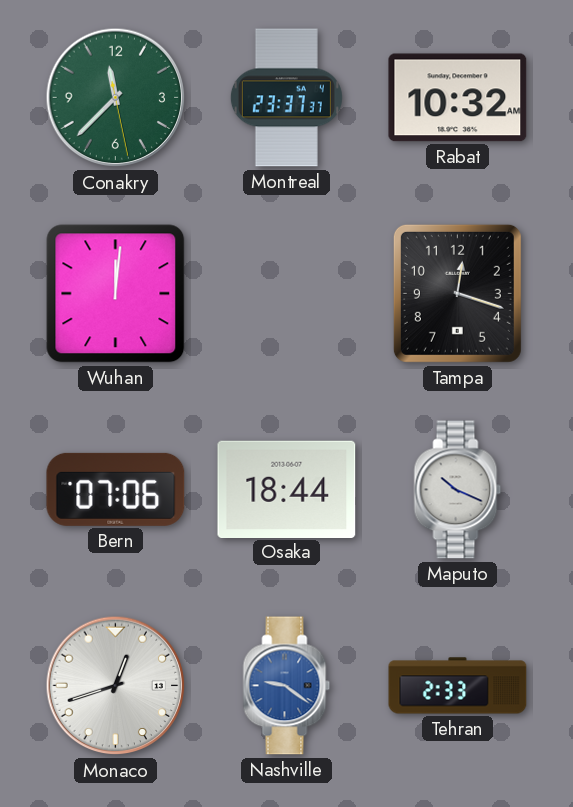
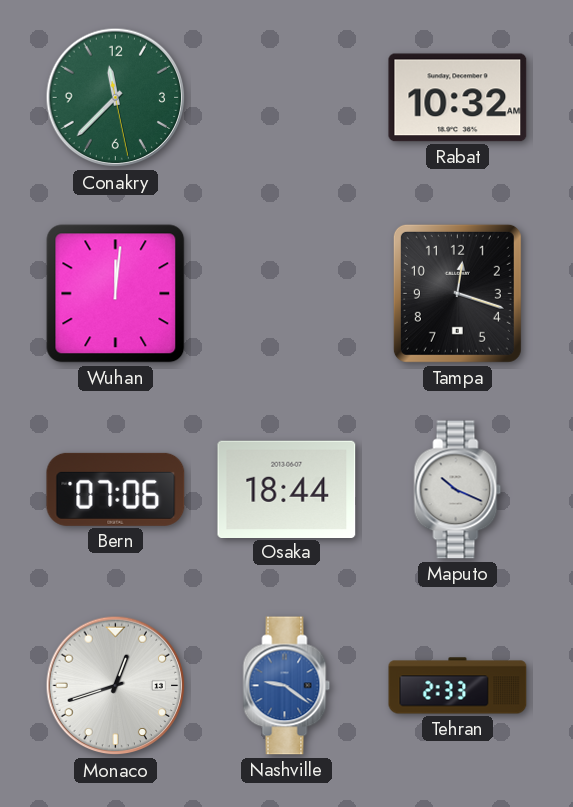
Montreal: 23:37 -> none (286, 98)
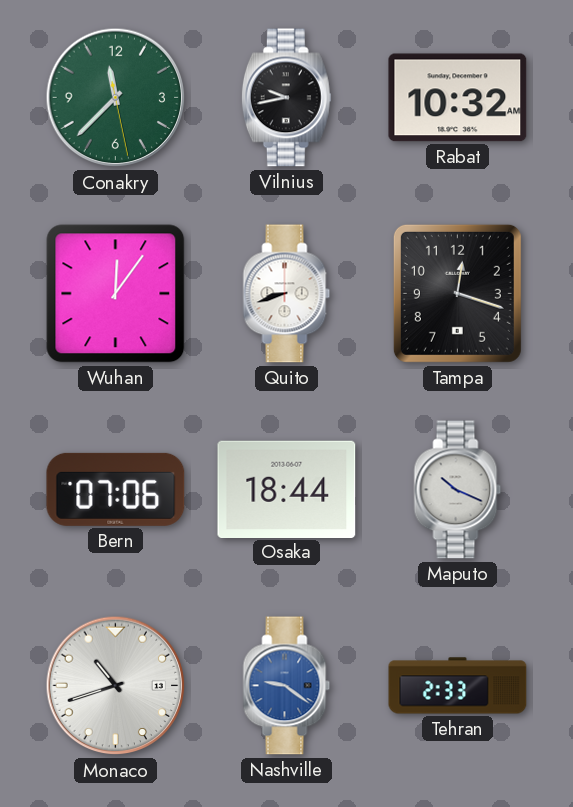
Vilnius: none -> 9:43 (286, 98)
Wuhan: 12:01 -> 12:06 (116, 294)
Quito: none -> 8:42 (287, 294)
Monaco: 12:42 -> 10:42 (116, 686)
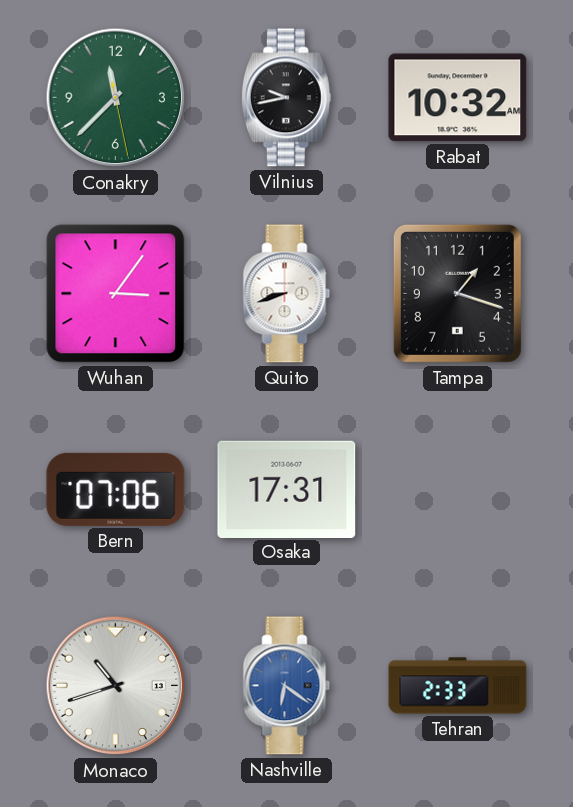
Wuhan: 12:06 -> 3:06 (116, 294)
Tampa: 12:18 -> 1:18 (457, 293)
Osaka: 18:44 -> 17:31 (287, 489)
Maputo: 10:19 -> none (458, 490)
Nashville: 9:21 -> 6:21 (287, 686)
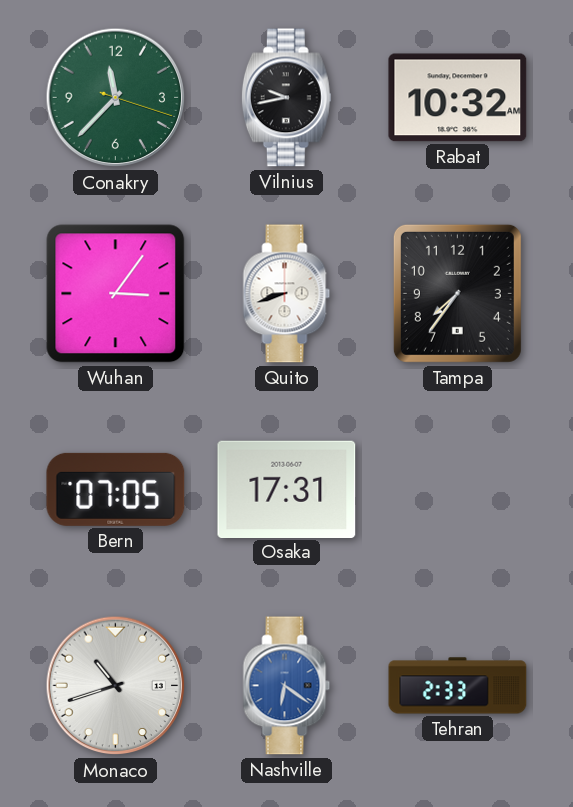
Conakry: 11:37:28 -> 11:37:18 (116, 98)
Tampa: 1:18 -> 7:36 (457, 293)
Bern: 07:06 -> 07:05 (116, 489)
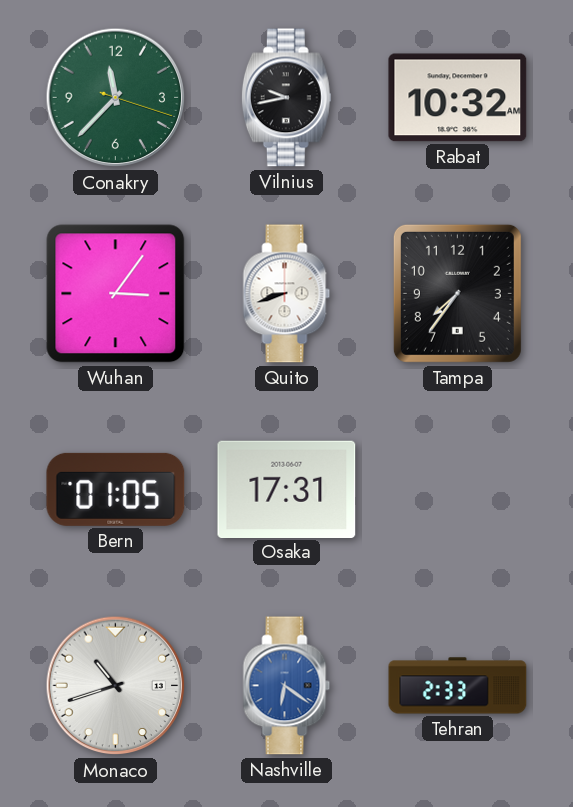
Bern: 07:05 -> 01:05 (116, 489)
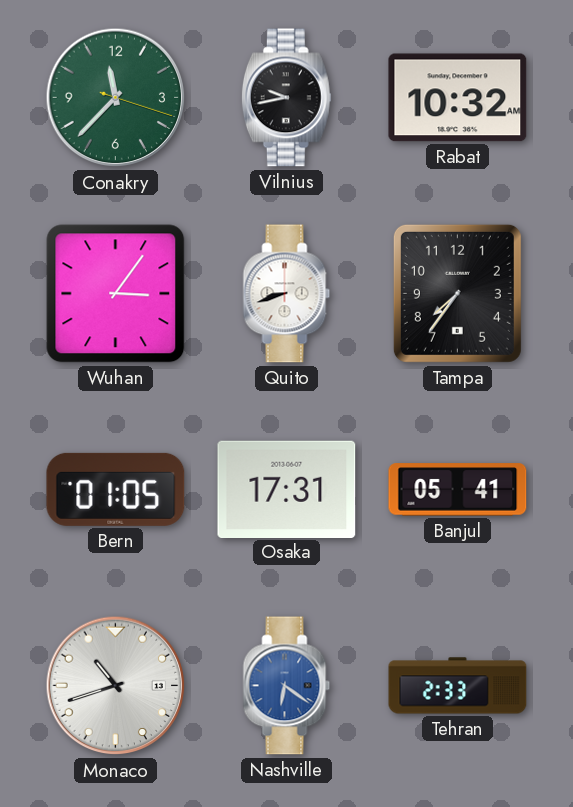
Banjul: none -> 05:41 (458, 490)
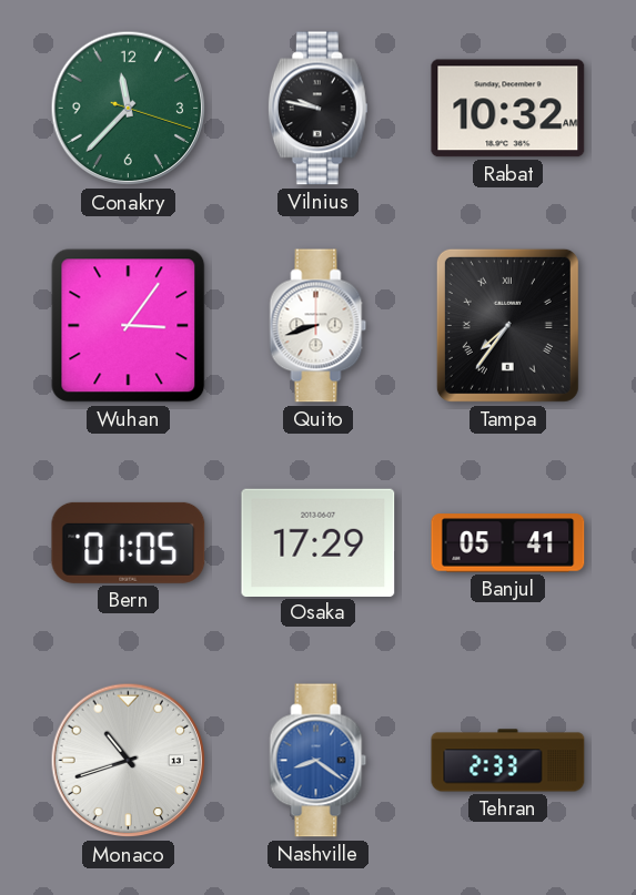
Vilnius: 9:43 -> 9:47 (317, 109)
Tampa numerals: Arabic -> Roman (507, 325)
Osaka: 17:31 -> 17:29 (319, 542)
Nashville: 6:21 -> 8:21 (319, 761)
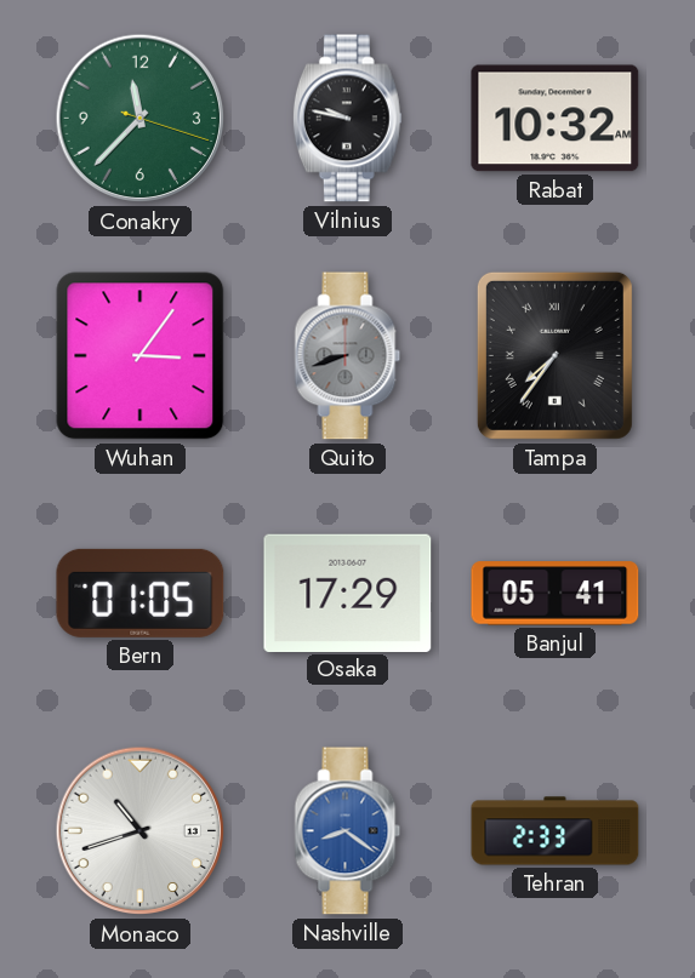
Quito dial: white -> grey (348, 356)
